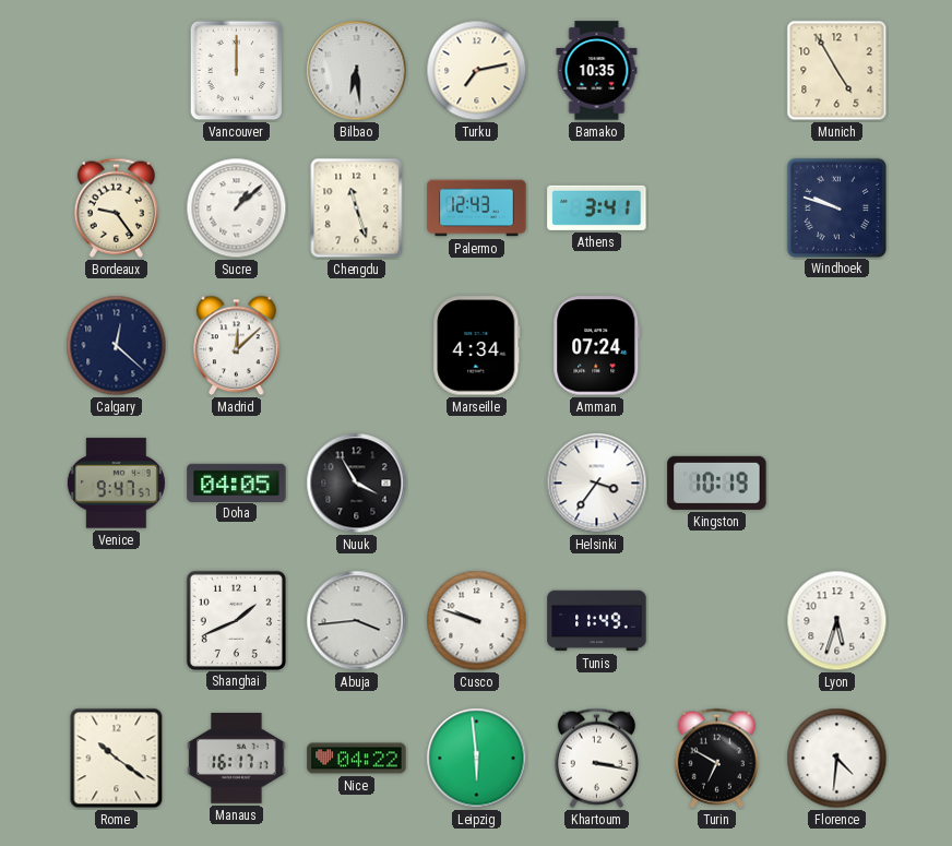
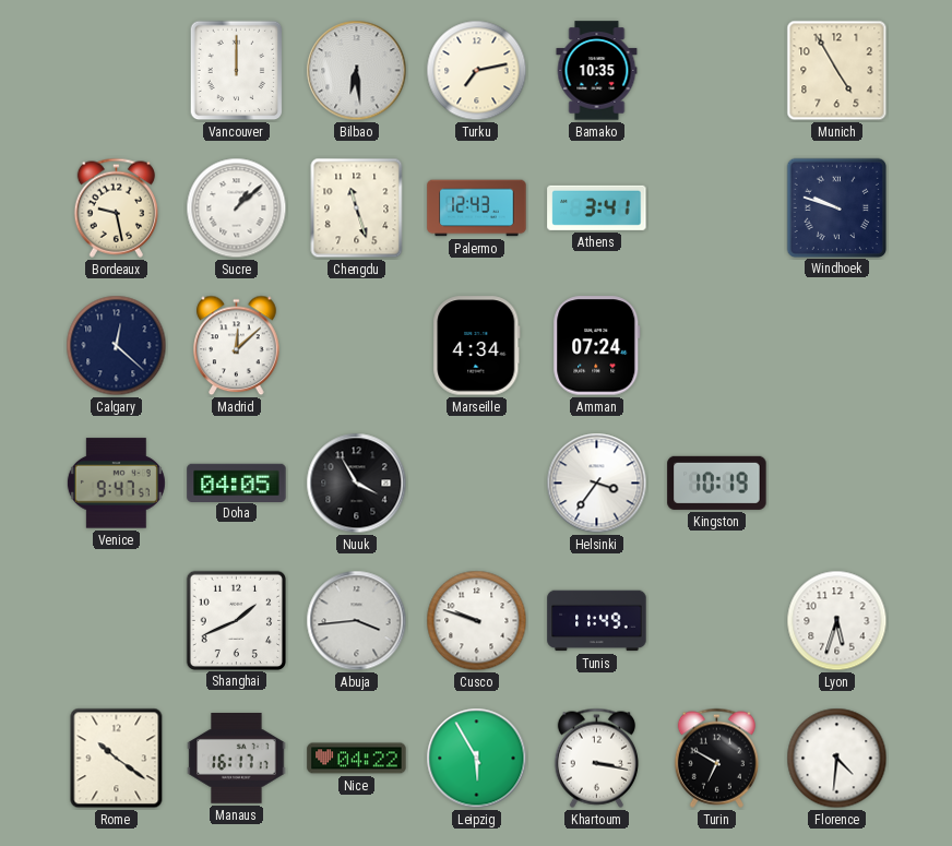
Bordeaux: 9:24 -> 9:28 (116, 207)
Leipzig: 5:59 -> 5:55 (477, 759)
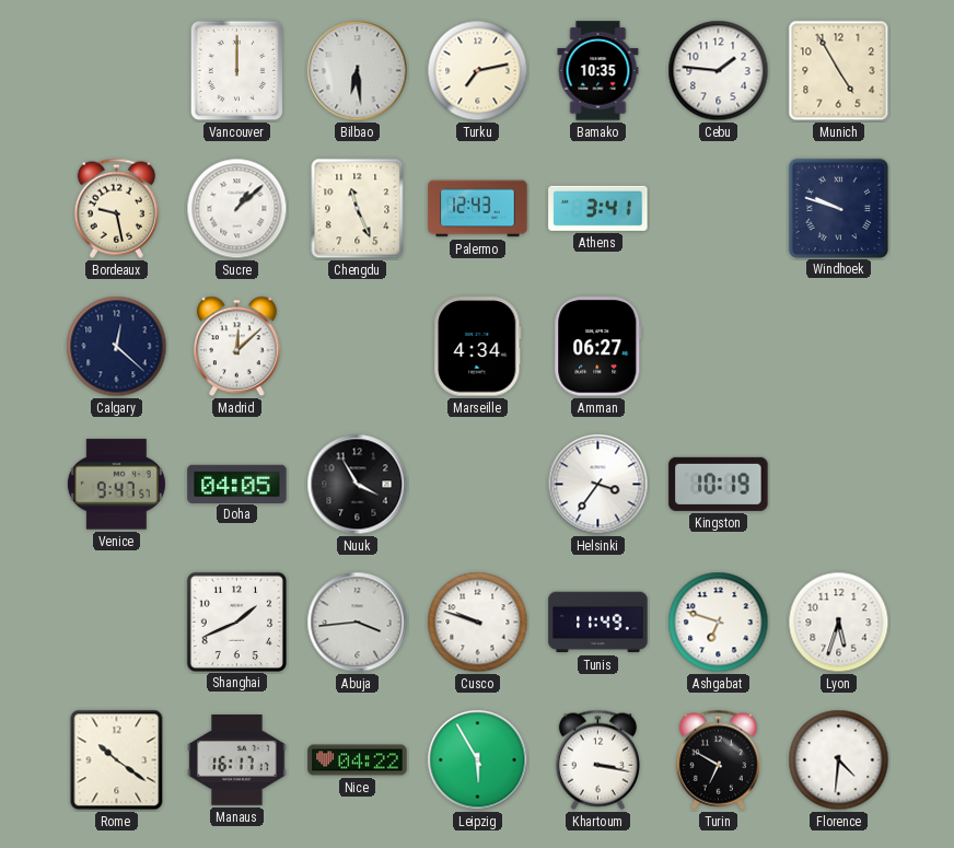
Cebu: none -> 1:46 (719, 71)
Chengdu: 11:27 -> 11:26 (358, 209)
Amman: 07:24 -> 06:27 (598, 347)
Ashgabat: none -> 6:48 (719, 623)
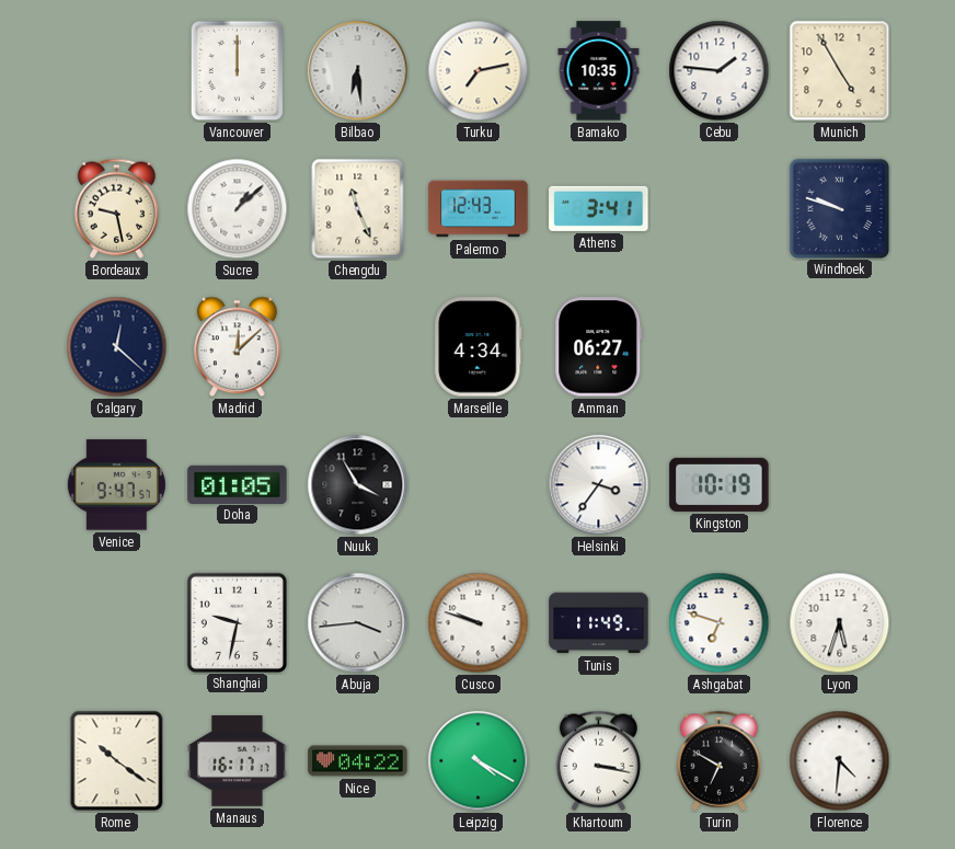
Doha: 04:05 -> 01:05 (238, 484)
Shanghai: 1:41 -> 9:32 (237, 622)
Leipzig: 5:55 -> 4:20 (479, 761)
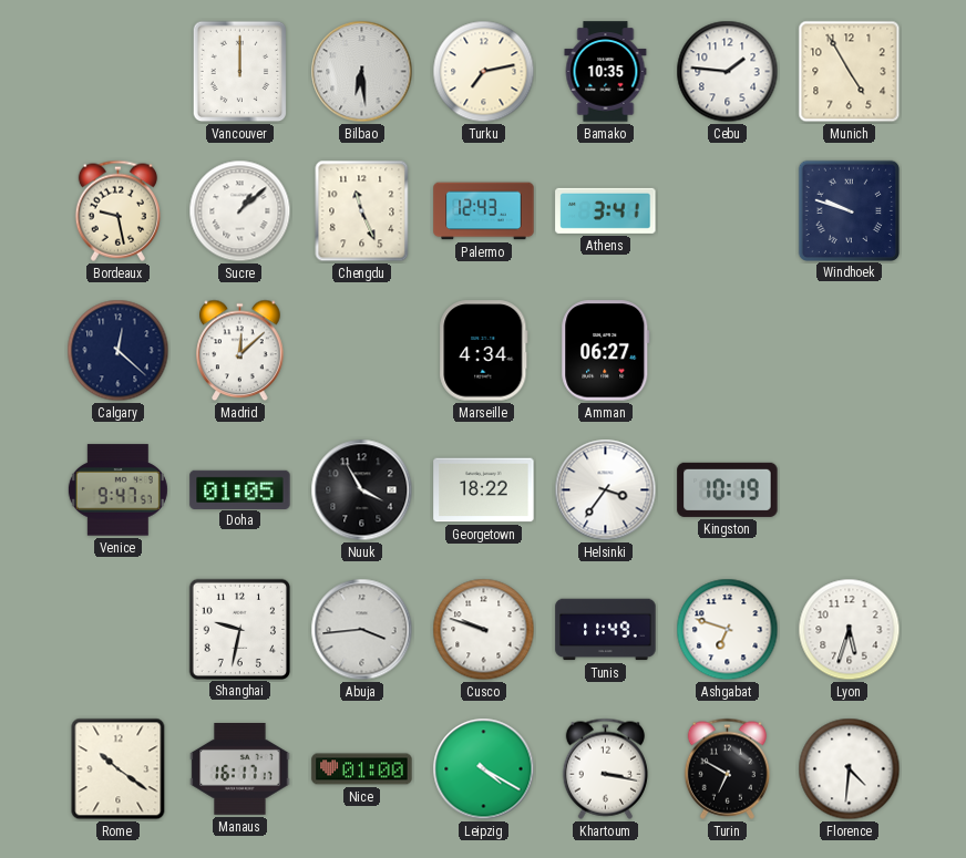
Georgetown: none -> 18:22 (484, 490)
Nice: 04:22 -> 01:00 (362, 769)
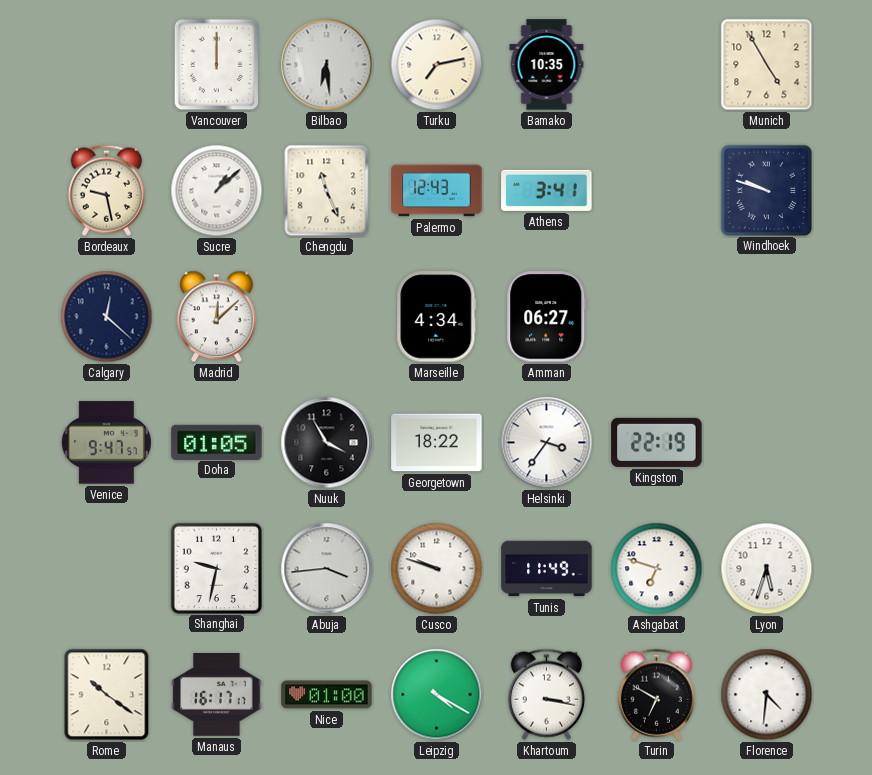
Cebu: 1:46 -> none (728, 72)
Kingston: 10:19 -> 22:19 (657, 442)
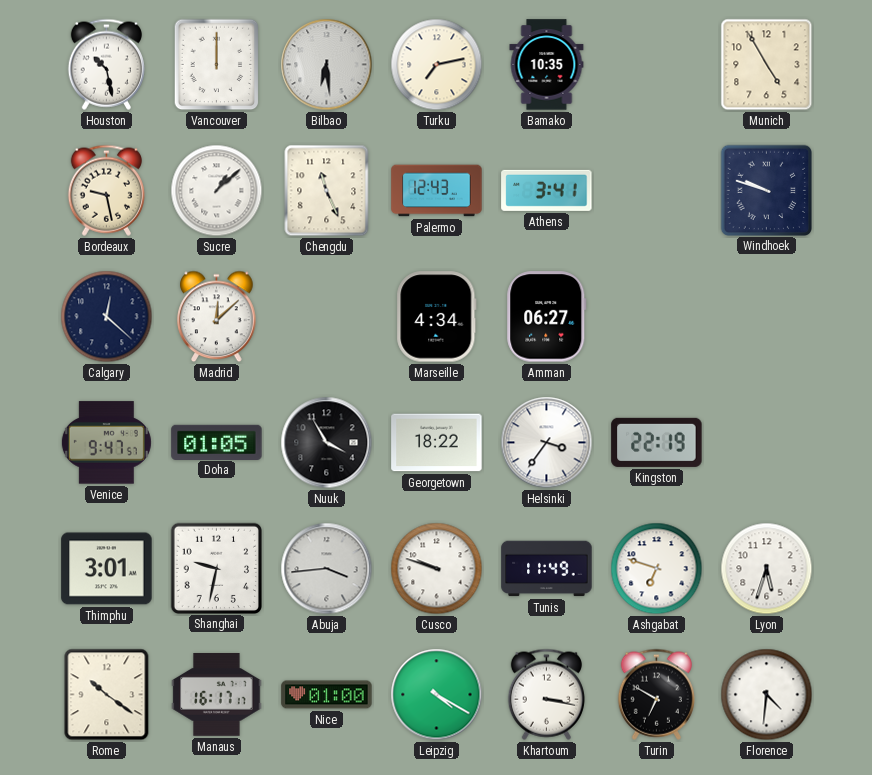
Houston: none -> 10:28 (106, 64)
Thimphu: none -> 3:01 (107, 569)
